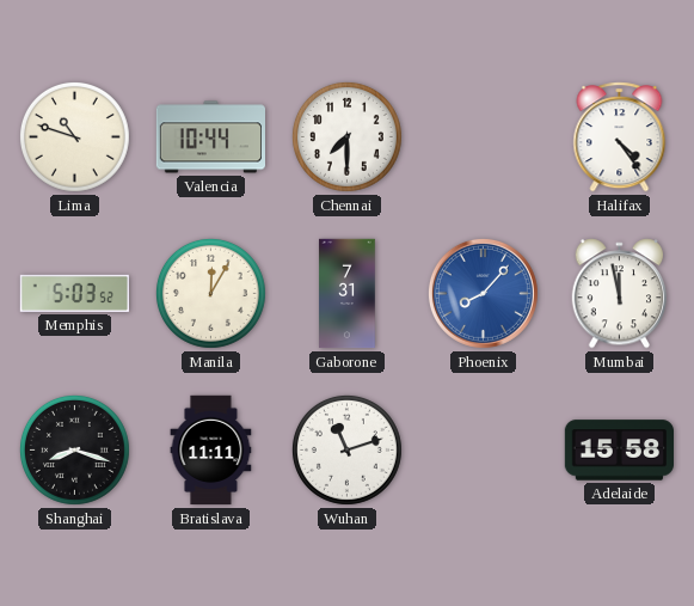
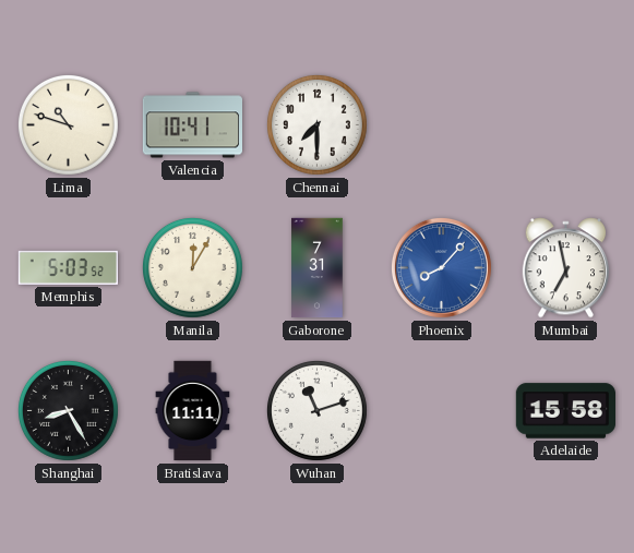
Valencia: 10:44 -> 10:41 (193, 125)
Halifax: 4:24 -> none (620, 137)
Mumbai: 11:58 -> 6:58 (566, 268)
Shanghai: 8:18 -> 8:25 (68, 410)
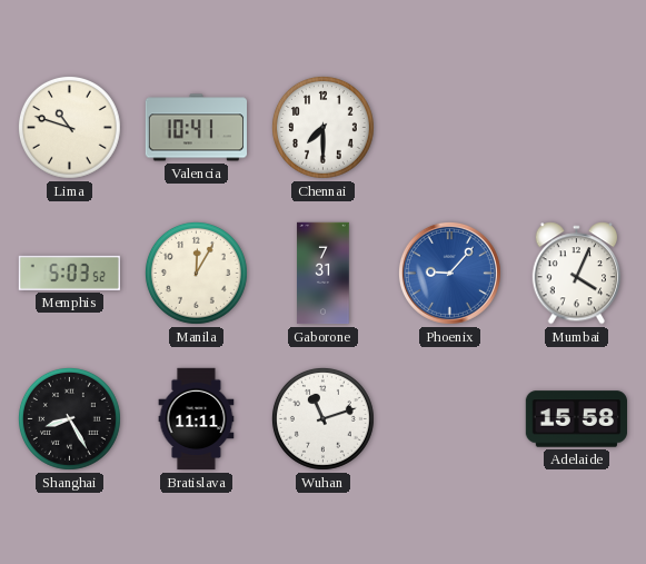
Phoenix: 8:07 -> 9:07 (449, 273)
Mumbai: 6:58 -> 4:04 (577, 274)
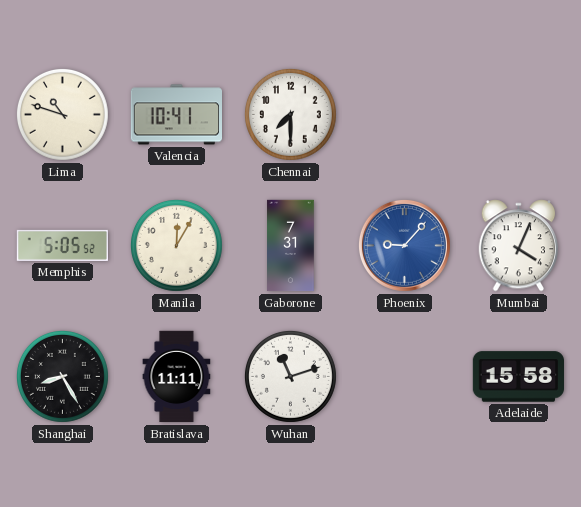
Memphis: 5:03 -> 5:05 (62, 245)
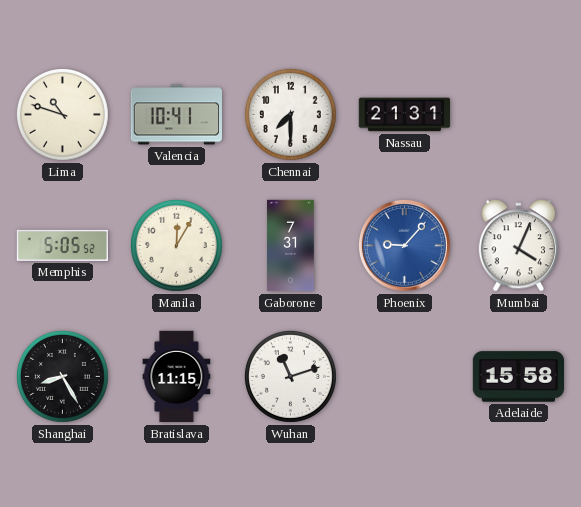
Nassau: none -> 21:31 (405, 115)
Bratislava: 11:11 -> 11:15 (177, 377)
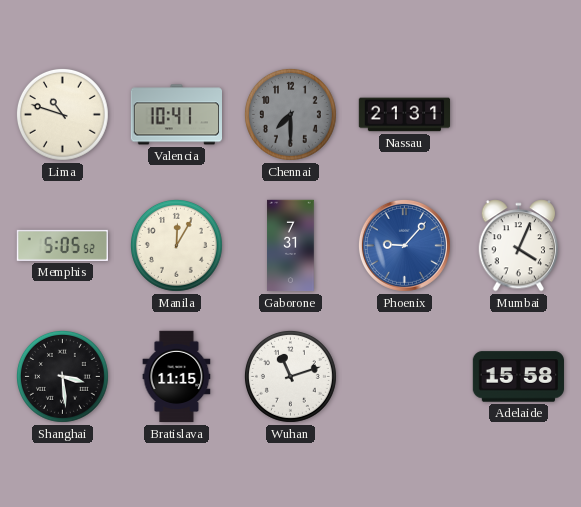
Chennai dial: white -> grey (290, 114)
Shanghai: 8:25 -> 3:29 (62, 376)
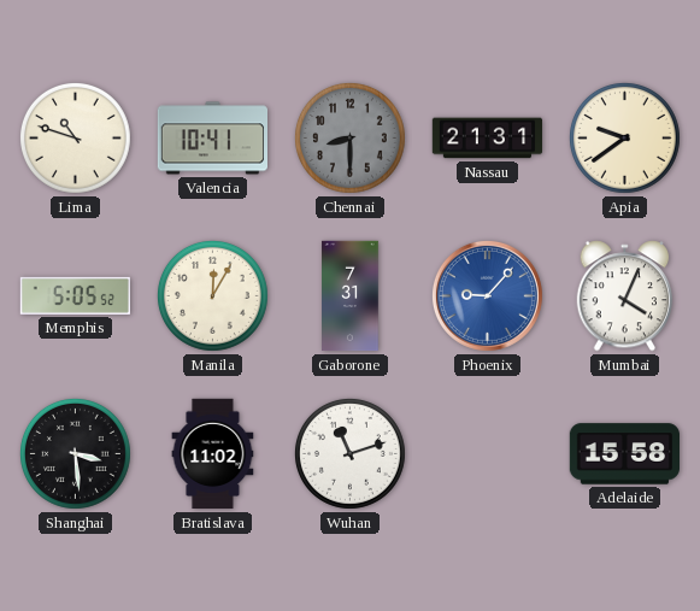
Chennai: 7:30 -> 8:30 (349, 137)
Apia: none -> 9:39 (624, 137)
Bratislava: 11:15 -> 11:02 (213, 454)
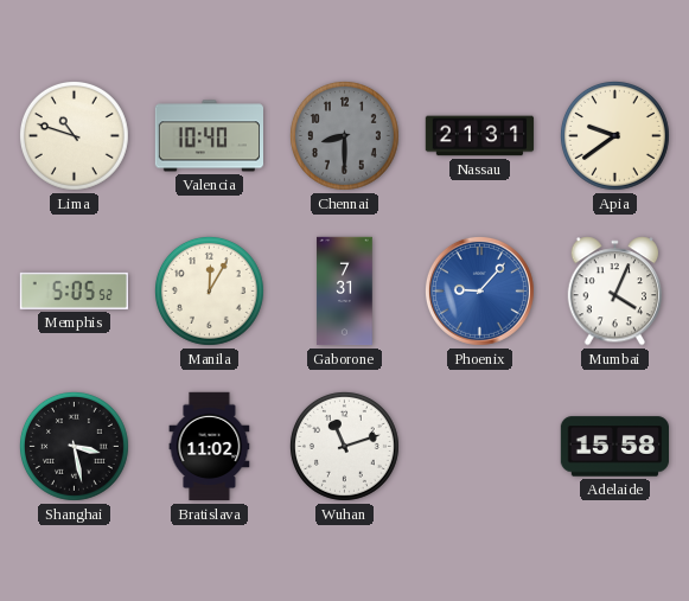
Valencia: 10:41 -> 10:40 (210, 136)
Shanghai: 3:29 -> 3:28 (74, 446)
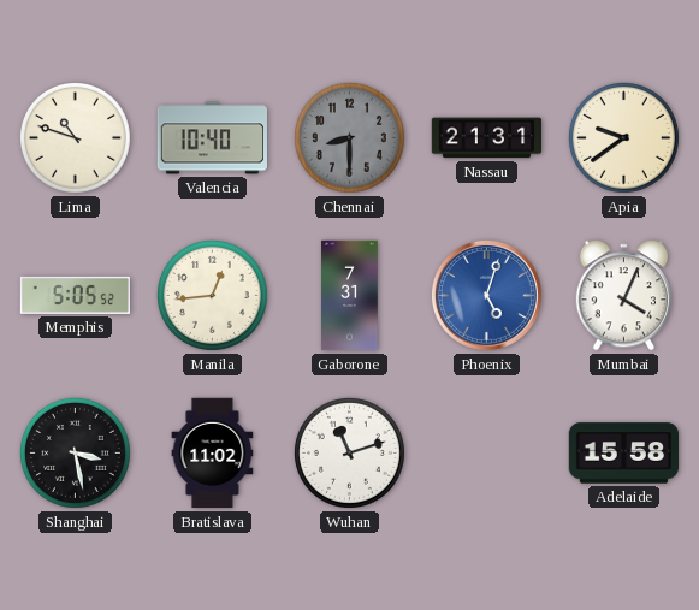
Manila: 12:05 -> 12:44 (212, 295)
Phoenix: 9:07 -> 5:03 (486, 295)
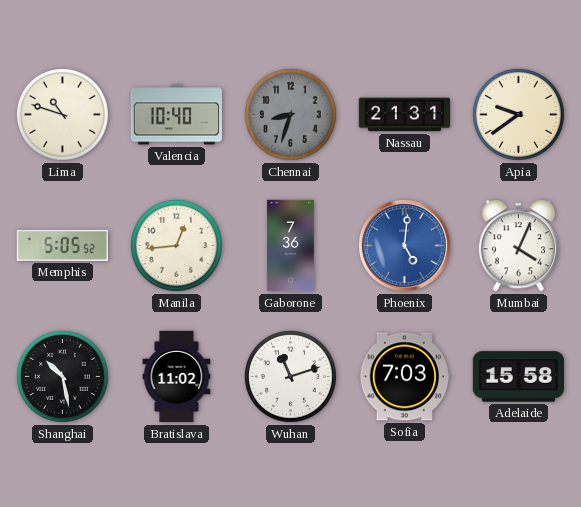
Chennai: 8:30 -> 8:33 (290, 114)
Gaborone: 7:31 -> 7:36 (291, 246)
Phoenix: 5:03 -> 5:01 (404, 245)
Shanghai: 3:28 -> 10:28 (62, 376)
Sofia: none -> 7:03 (404, 377)
